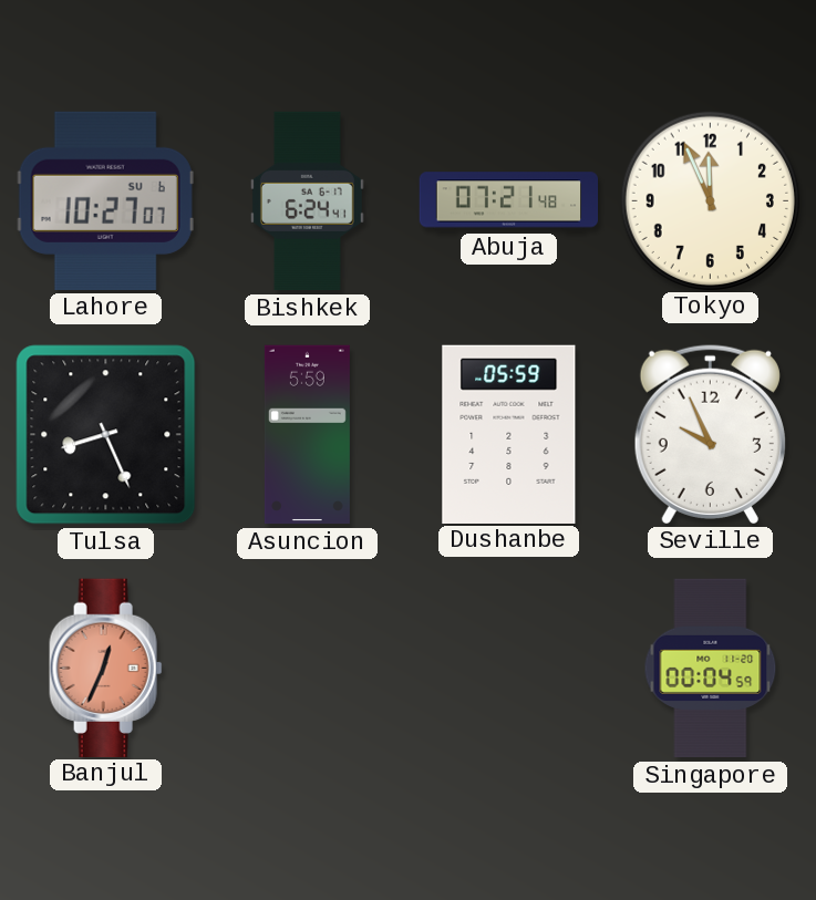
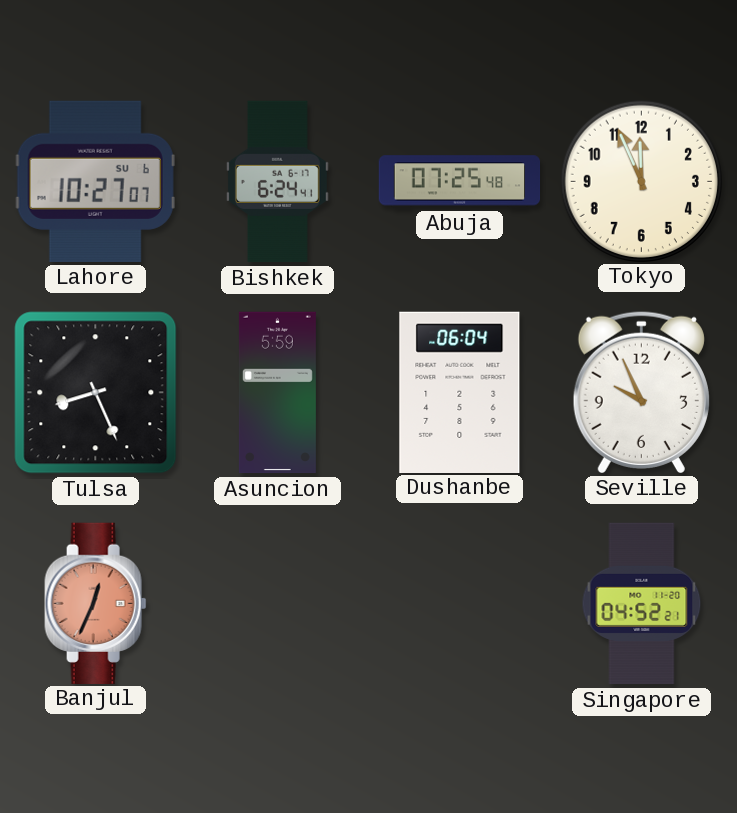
Abuja: 07:21 -> 07:25 (460, 182)
Dushanbe: 05:59 -> 06:04 (460, 392)
Singapore: 00:04 -> 04:52 (642, 604)
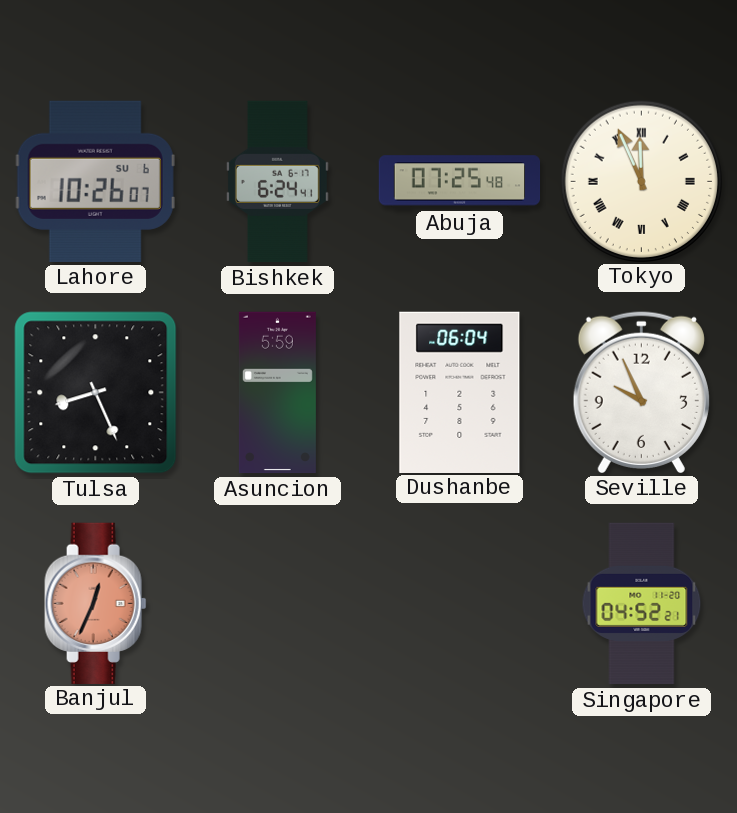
Lahore: 10:27 -> 10:26 (95, 181)
Tokyo numerals: Arabic -> Roman (641, 181)
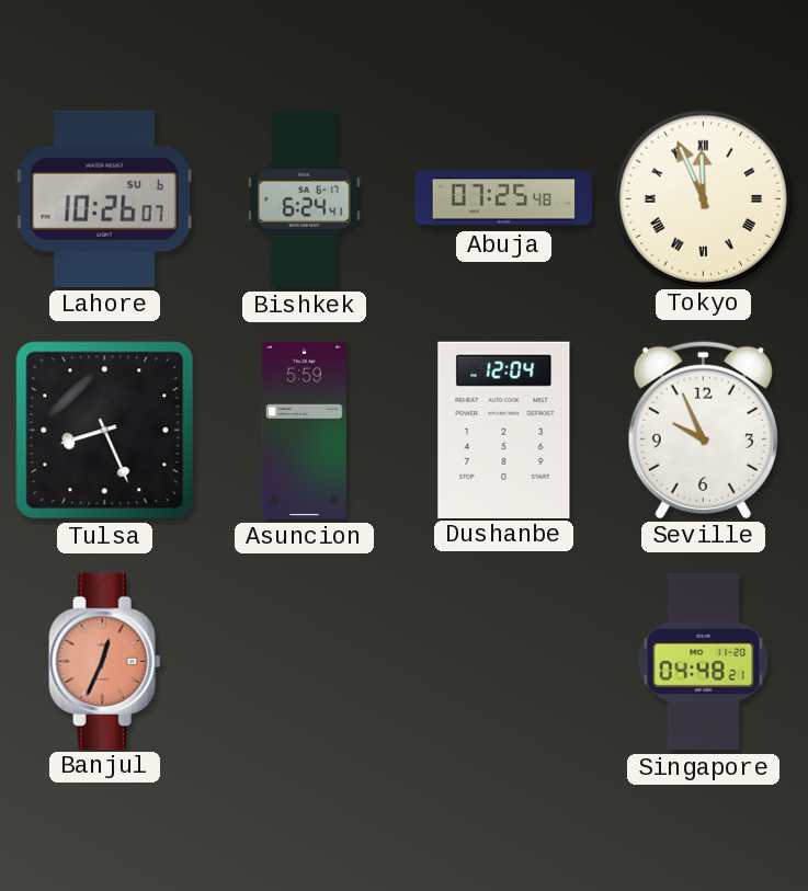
Dushanbe: 06:04 -> 12:04 (504, 430)
Singapore: 04:52 -> 04:48 (704, 662)
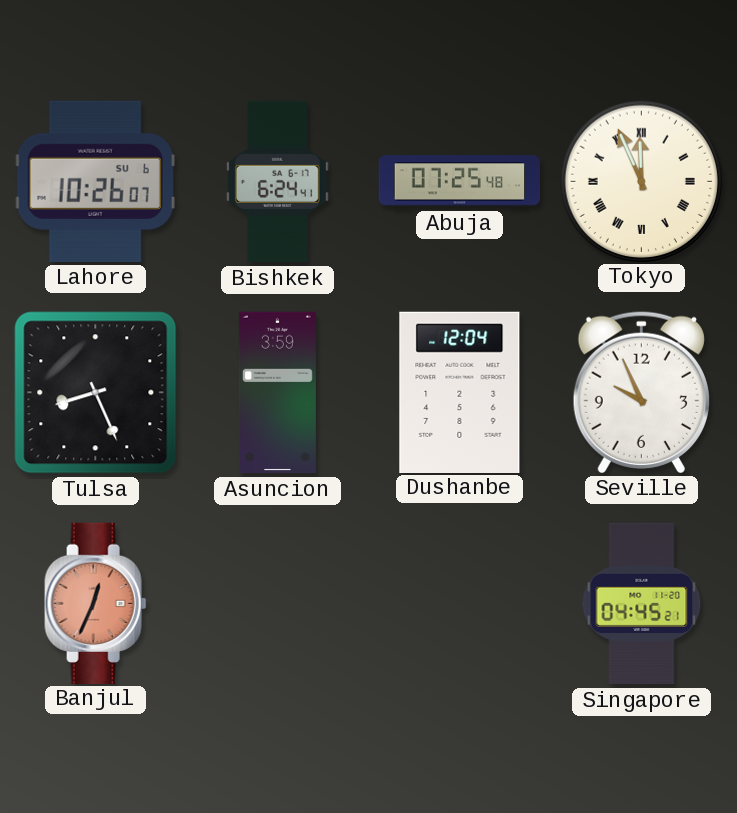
Asuncion: 5:59 -> 3:59 (277, 393)
Singapore: 04:48 -> 04:45 (642, 604)
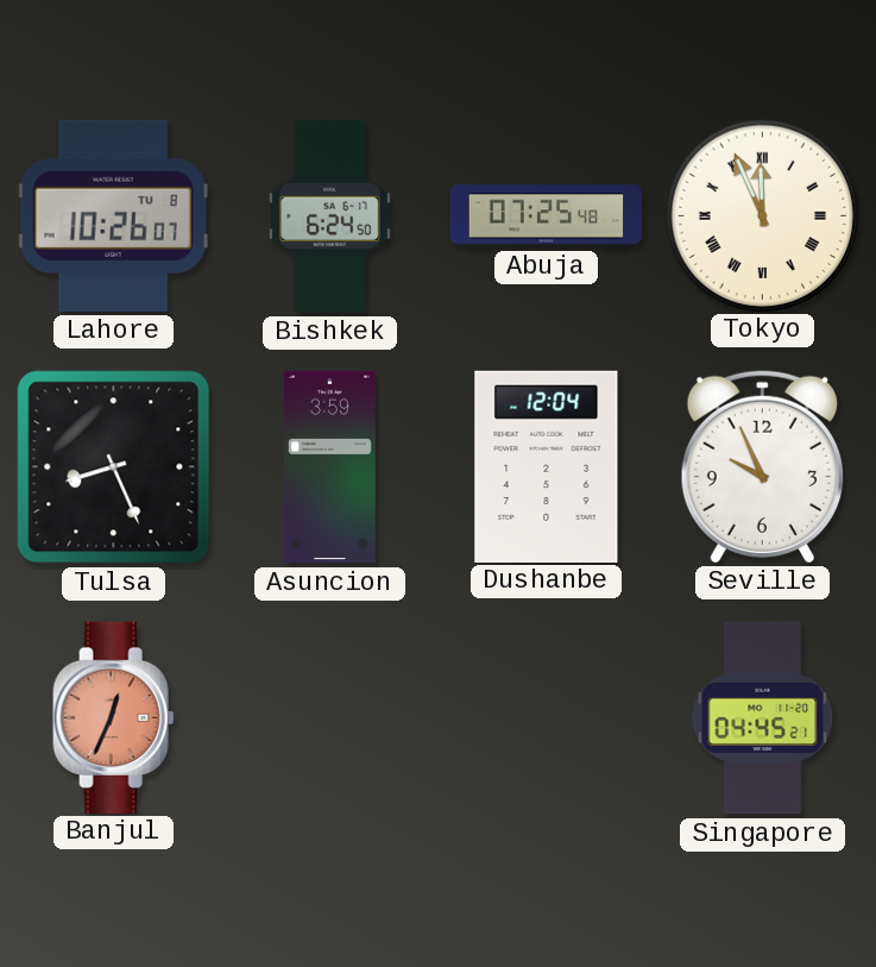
Lahore date: SU 6 -> TU 8 (113, 215)
Bishkek: 6:24:41 -> 6:24:50 (329, 216)
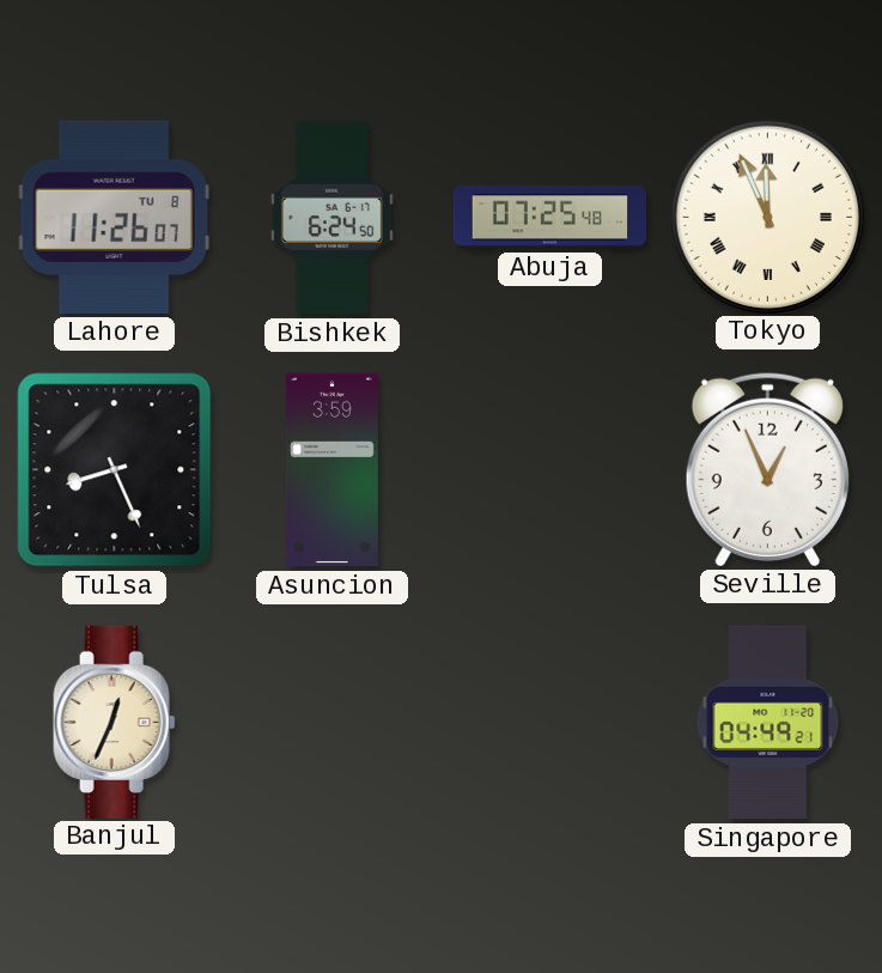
Lahore: 10:26 -> 11:26 (114, 217)
Dushanbe: 12:04 -> none (547, 466)
Seville: 9:56 -> 12:56 (767, 469)
Banjul dial: salmon -> cream (115, 722)
Singapore: 04:45 -> 04:49 (768, 723)
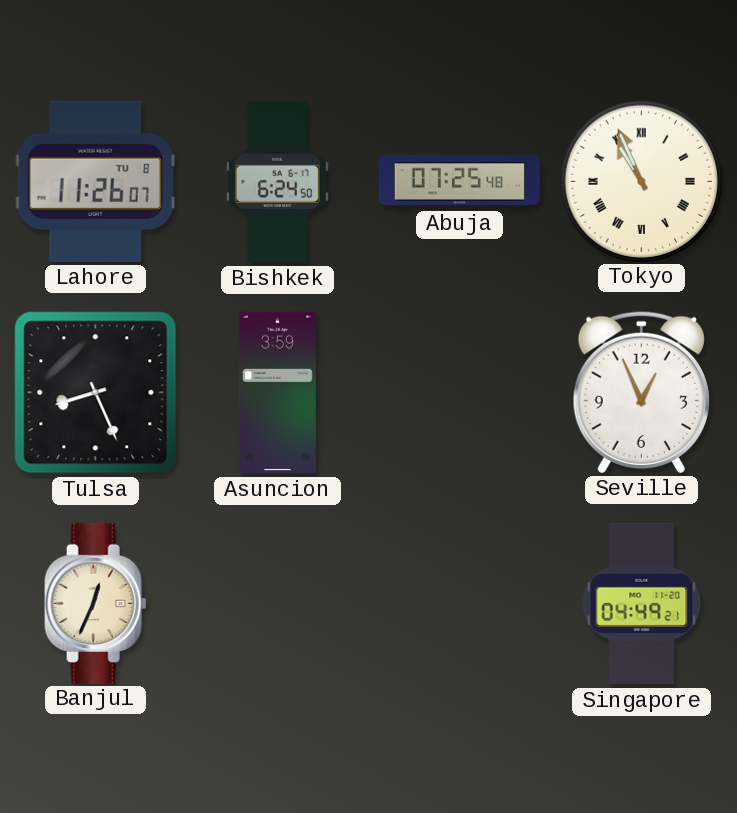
Tokyo: 11:56 -> 10:56 (641, 181)
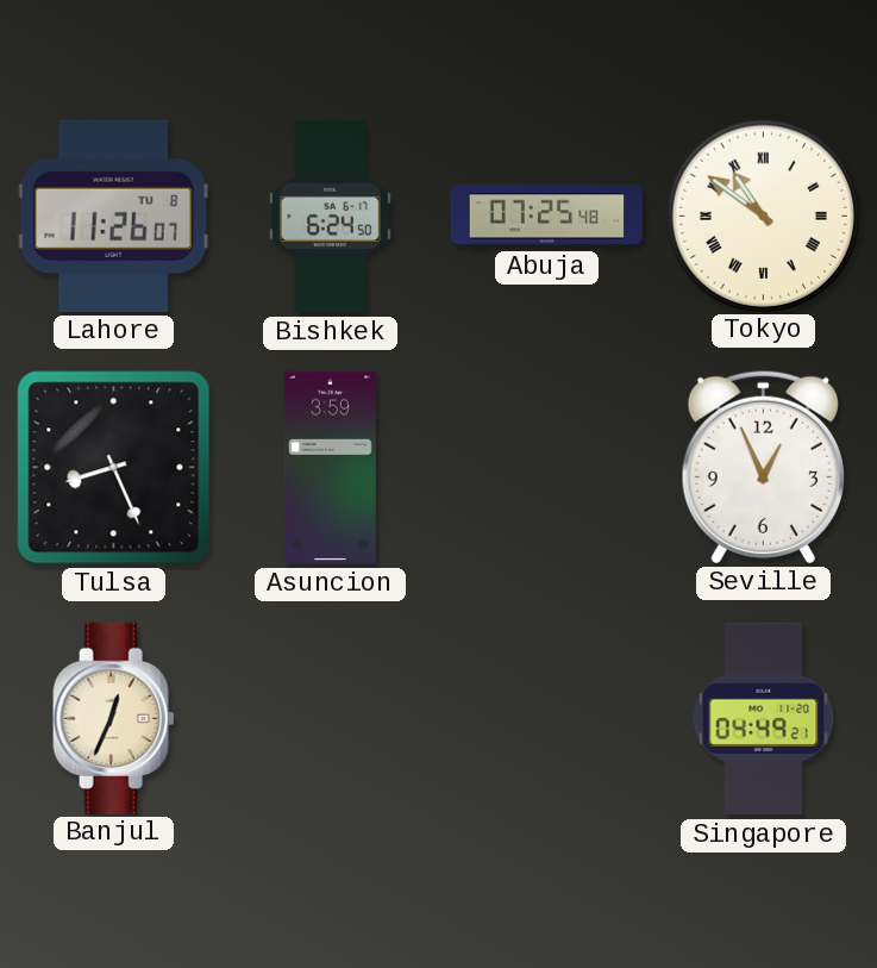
Tokyo: 10:56 -> 10:51 (763, 216)
